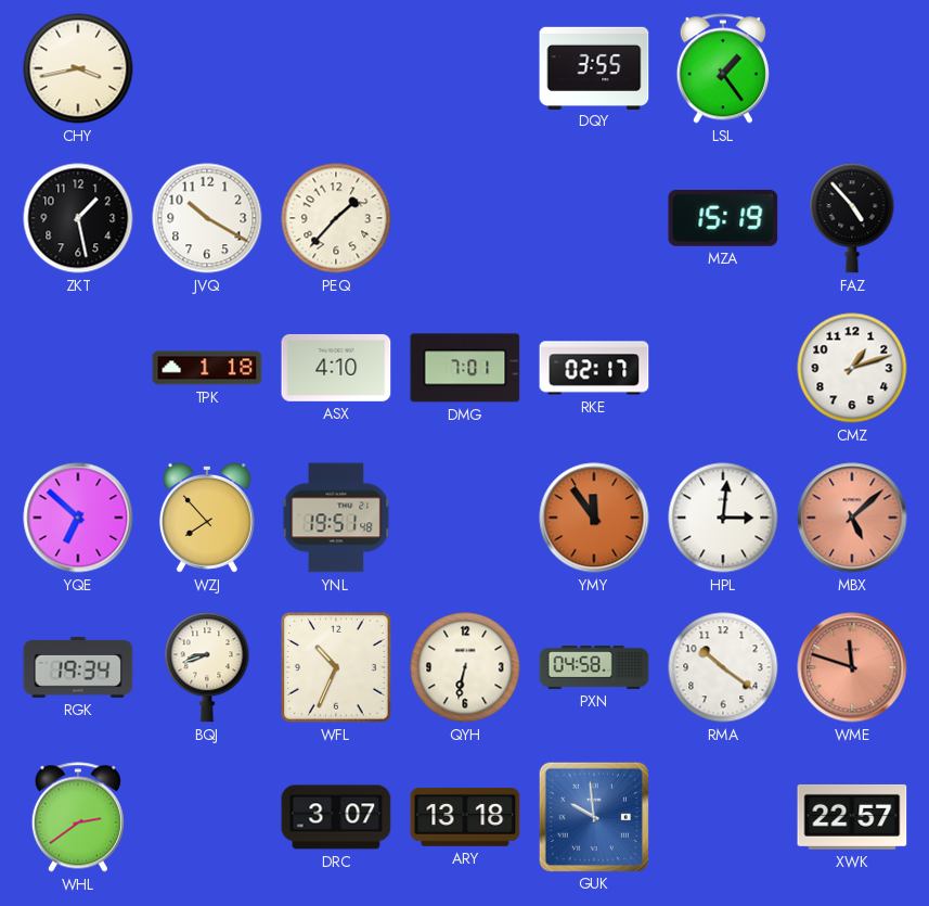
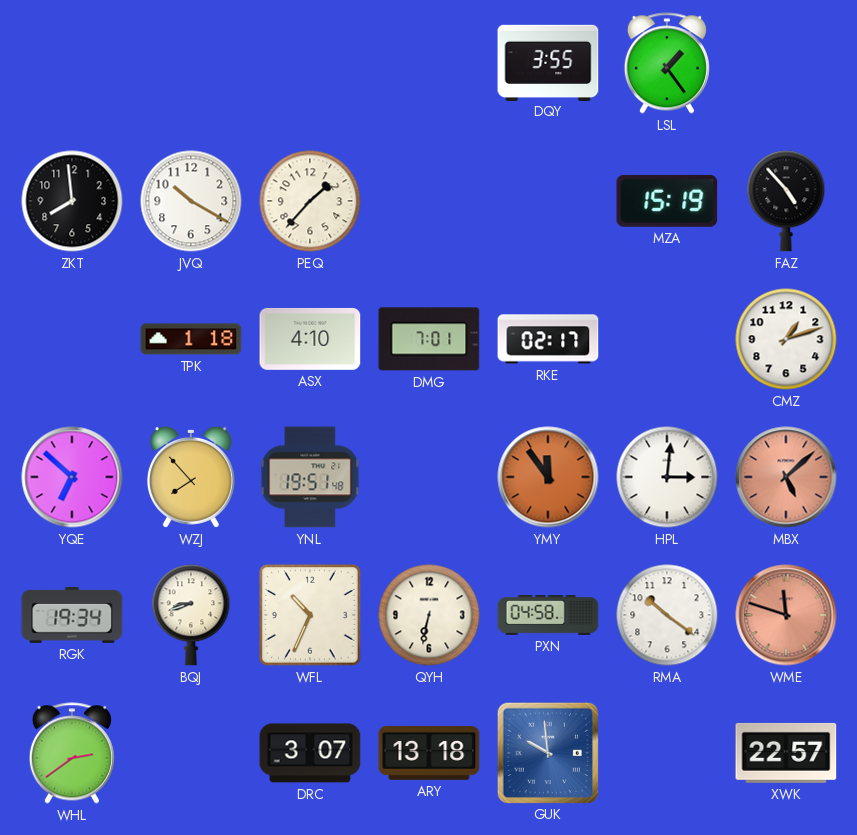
CHY: 3:43 -> none (78, 68)
ZKT: 1:28 -> 7:59 (72, 201)
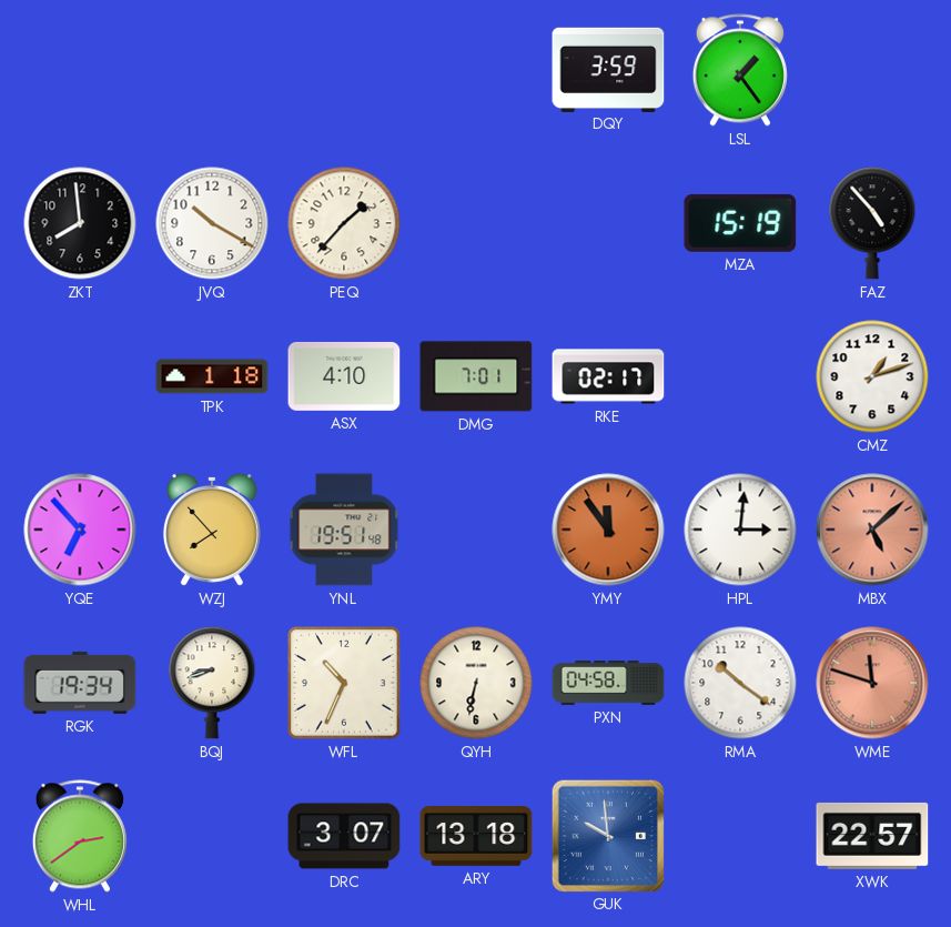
DQY: 3:55 -> 3:59 (608, 69)
YQE: 6:52 -> 6:53 (80, 530)
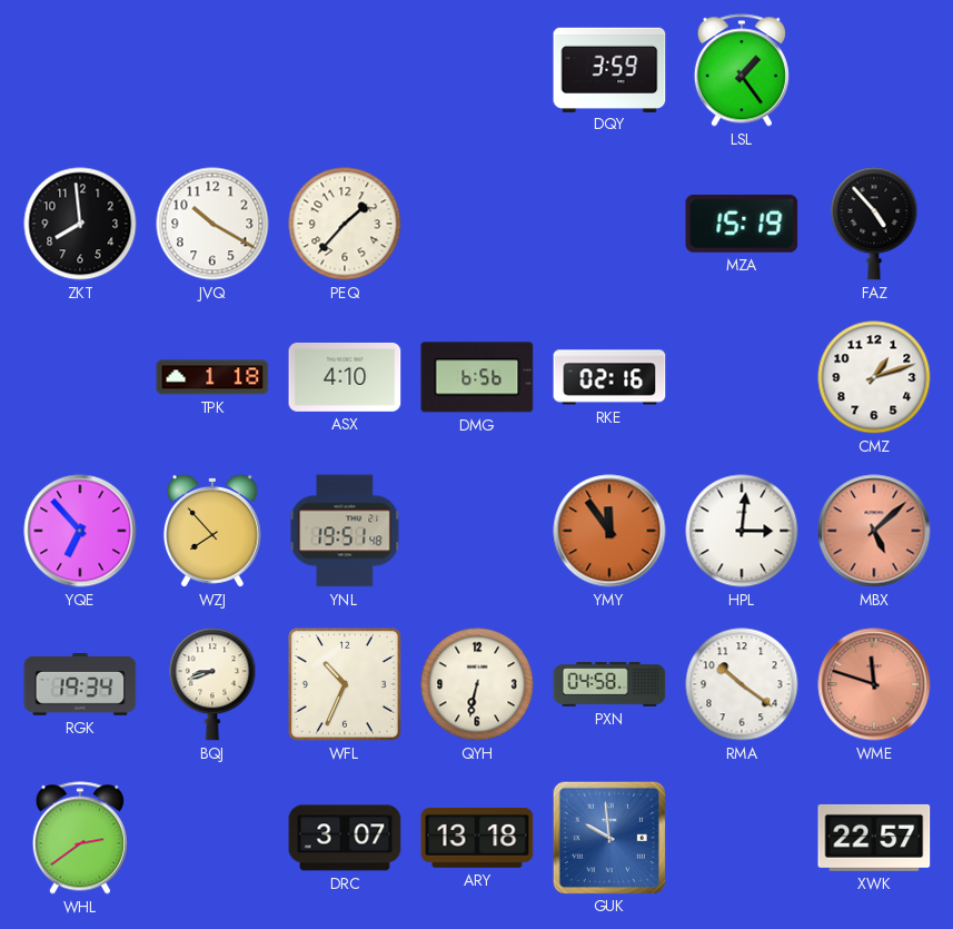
DMG: 7:01 -> 6:56 (477, 377)
RKE: 02:17 -> 02:16 (609, 377)
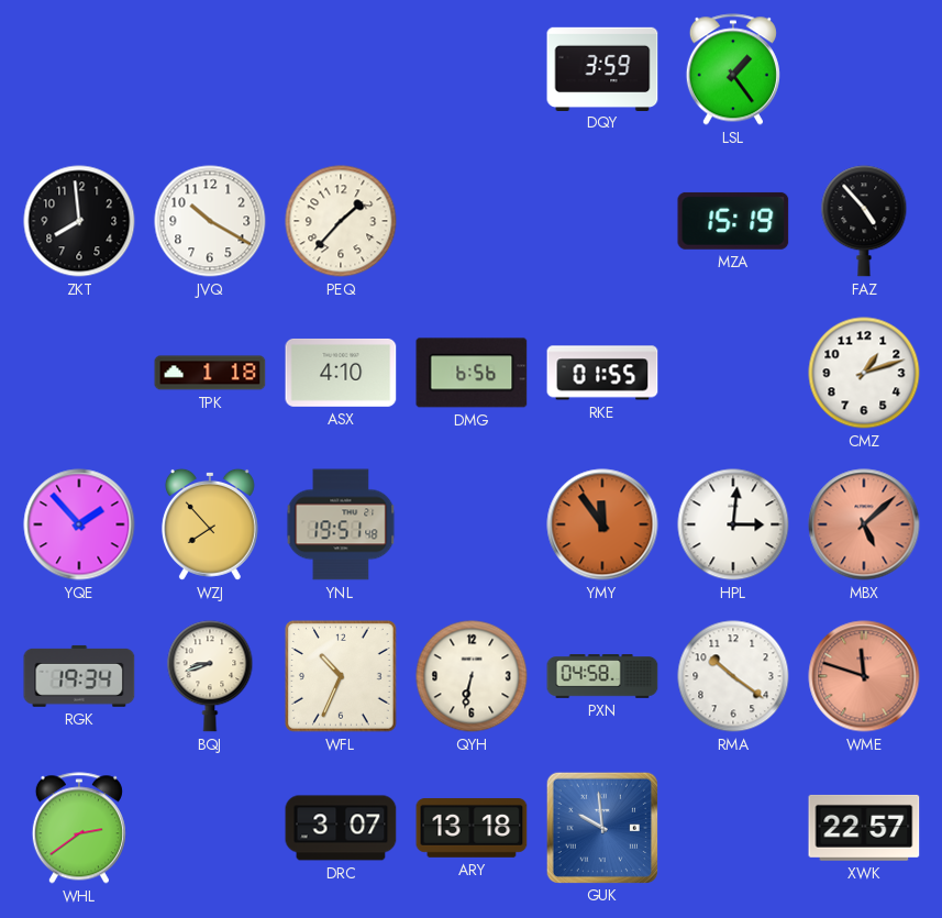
RKE: 02:16 -> 01:55 (602, 373)
YQE: 6:53 -> 1:53 (79, 524)
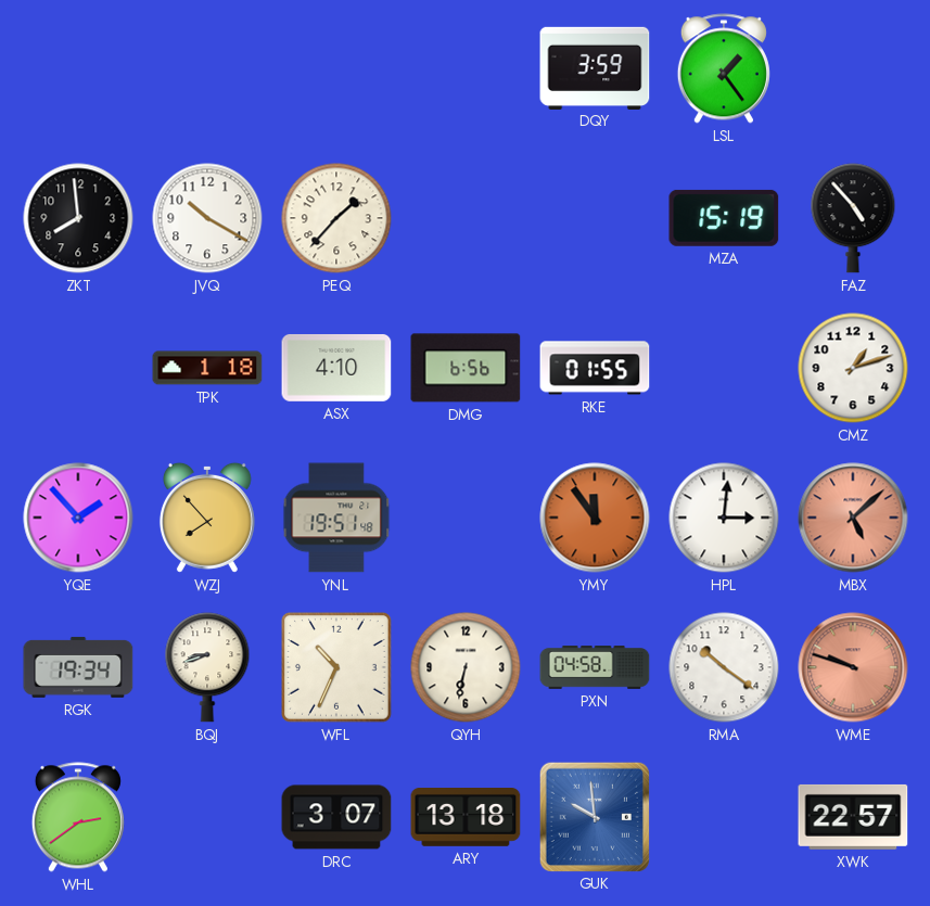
WME: 11:48 -> 9:48 (853, 667)
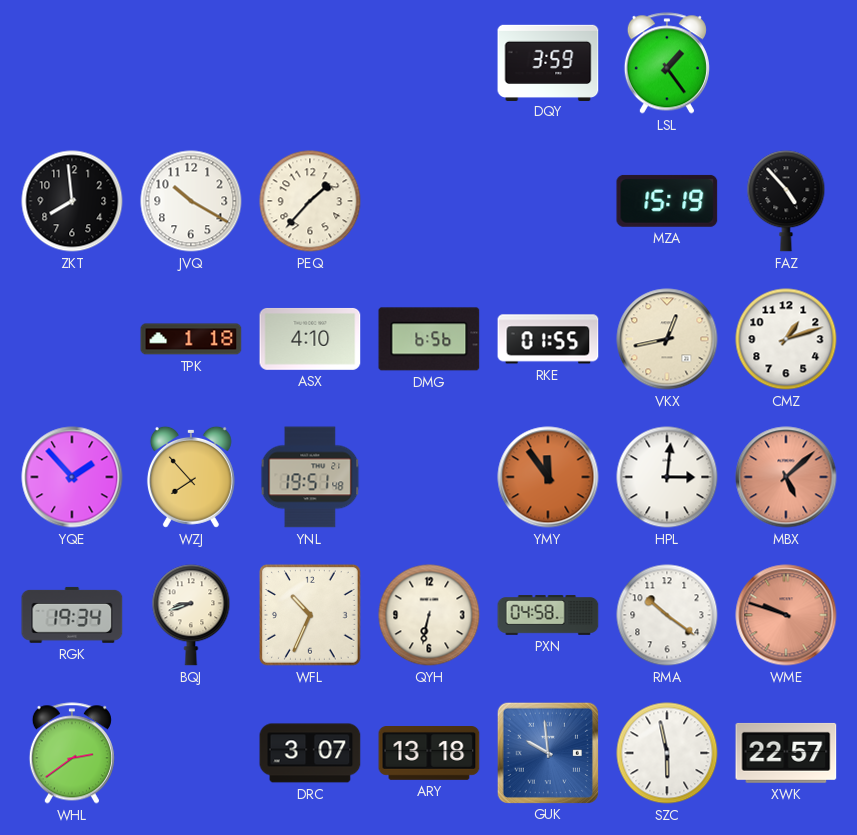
VKX: none -> 12:43 (667, 339)
SZC: none -> 5:58 (667, 753)
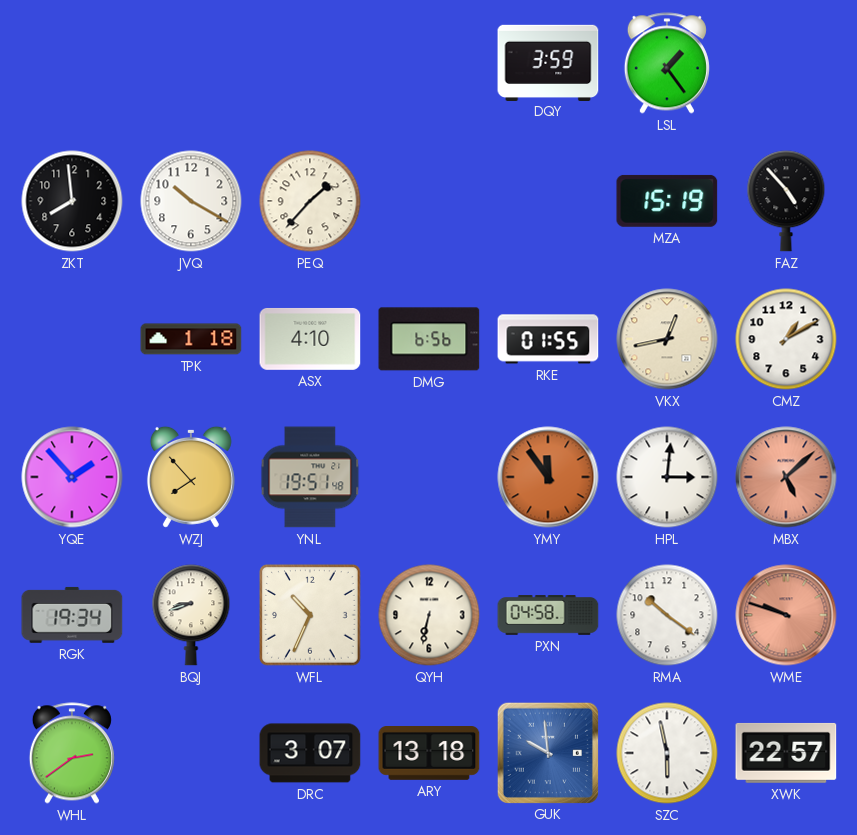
CMZ: 1:12 -> 1:10 (786, 339)
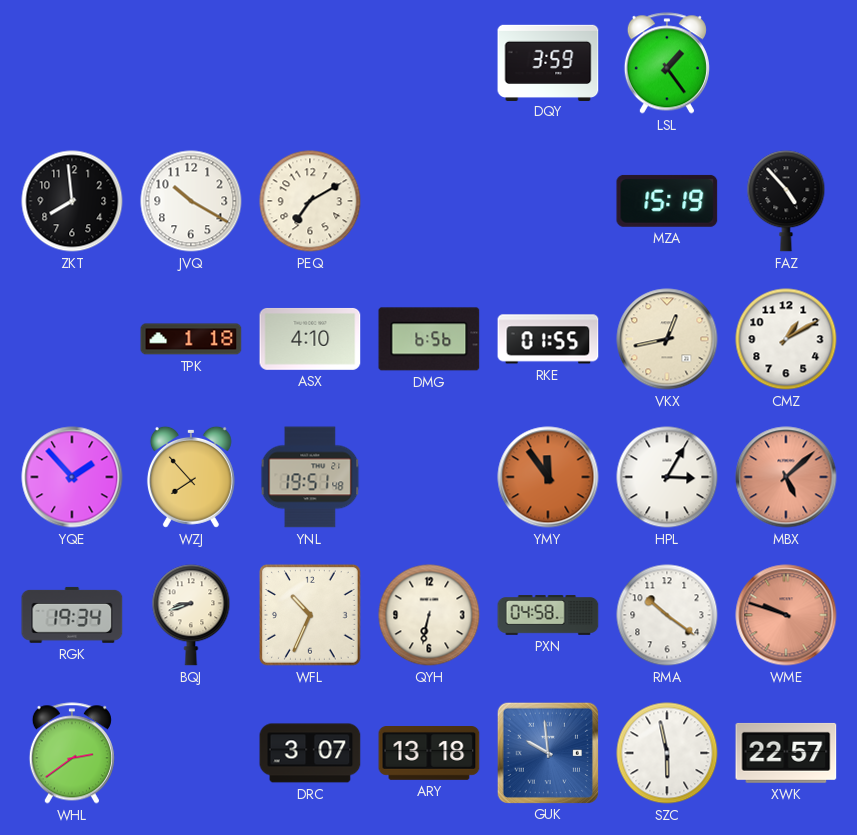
PEQ: 1:37 -> 7:10 (310, 201)
HPL: 3:01 -> 3:05 (667, 477)
